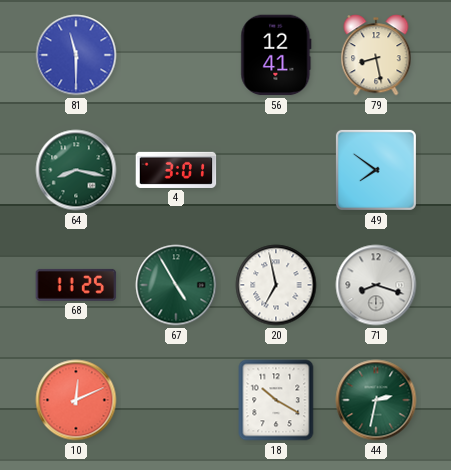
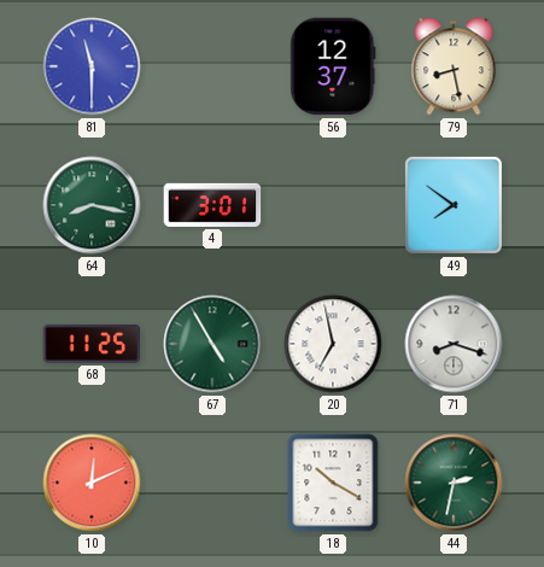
56: 12:41 -> 12:37 (333, 66)
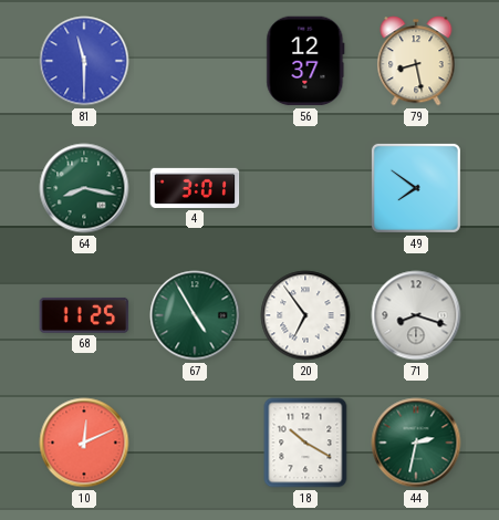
20: 6:58 -> 6:54 (305, 315)
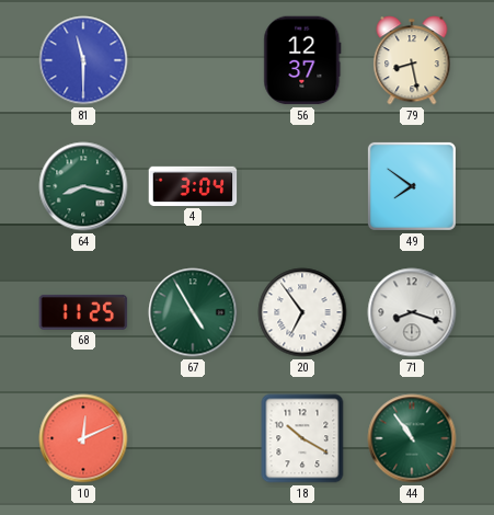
4: 3:01 -> 3:04 (193, 186)
44: 2:32 -> 10:54 (412, 438)
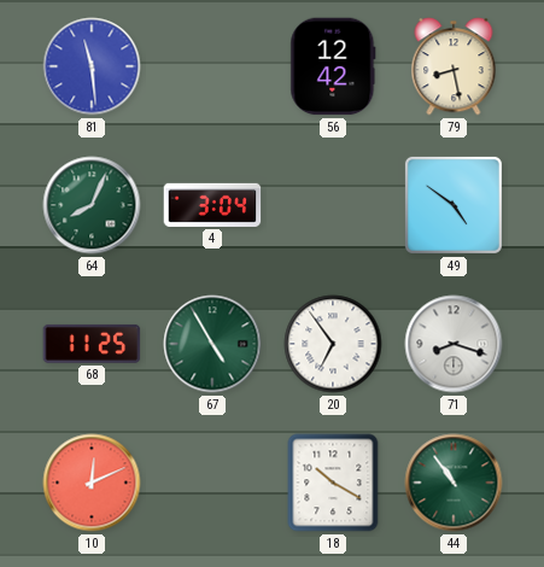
81: 11:30 -> 11:29 (92, 66)
56: 12:37 -> 12:42 (333, 66)
64: 8:17 -> 8:04 (92, 205)
49: 7:51 -> 4:51 (454, 205)
